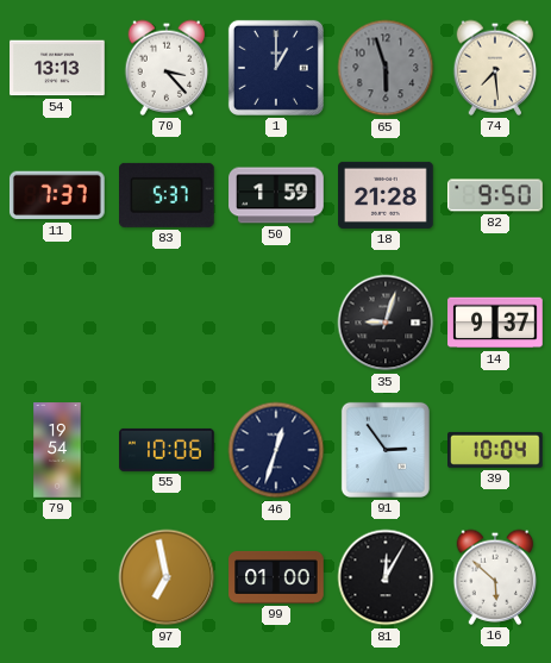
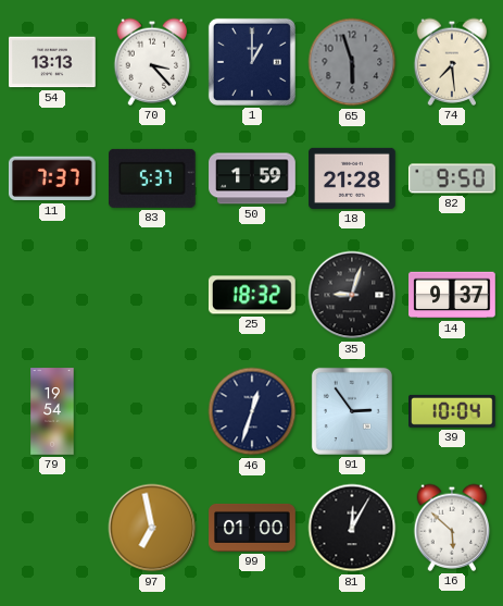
25: none -> 18:32 (252, 295)
55: 10:06 -> none (167, 450)
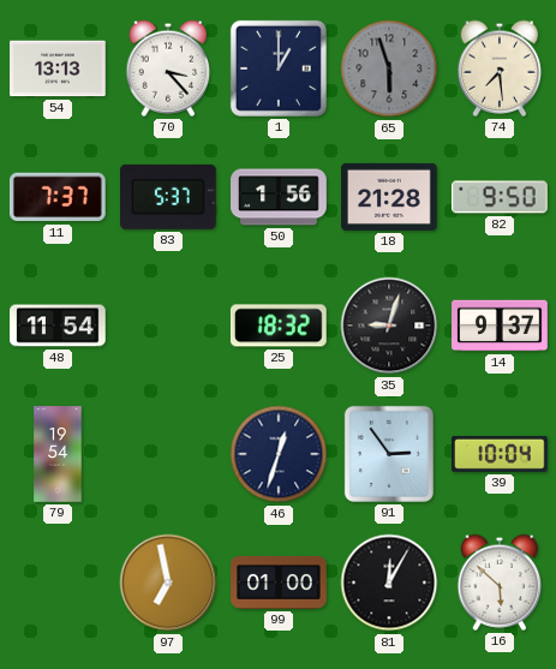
50: 1:59 -> 1:56 (279, 197)
48: none -> 11:54 (58, 325)
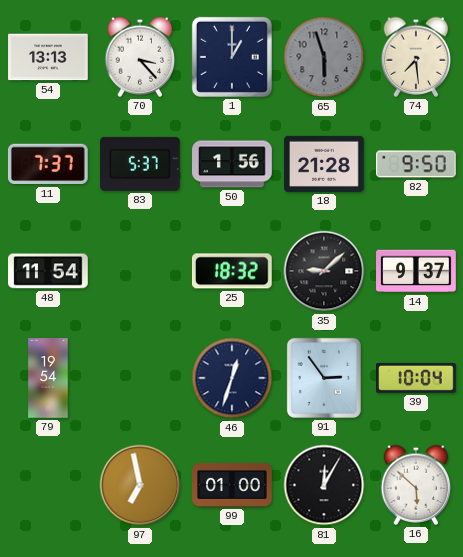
35: 9:03 -> 9:08 (324, 271)
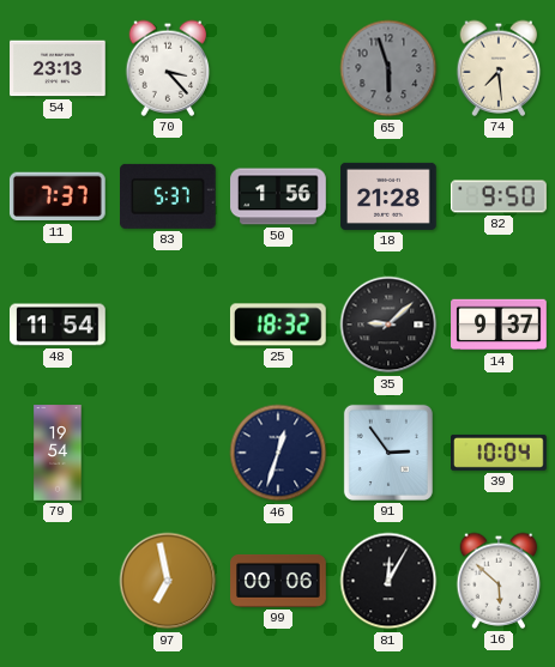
54: 13:13 -> 23:13 (58, 68)
1: 1:00 -> none (232, 57)
99: 01:00 -> 00:06 (278, 581)
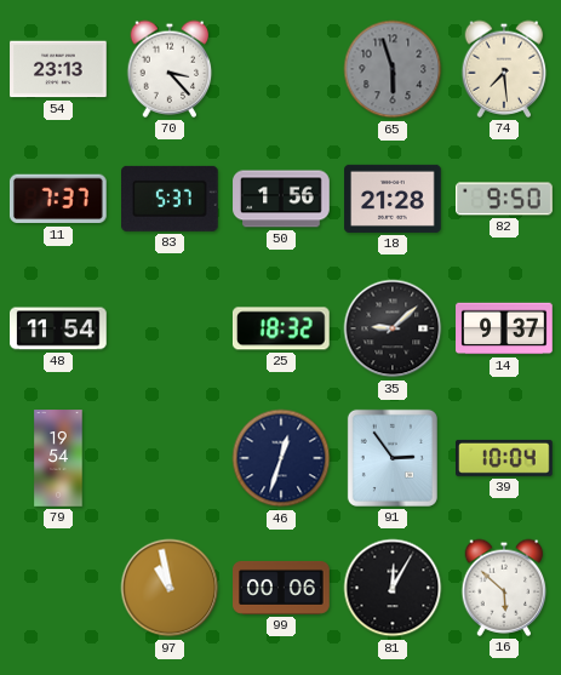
97: 6:58 -> 10:58 (170, 588)
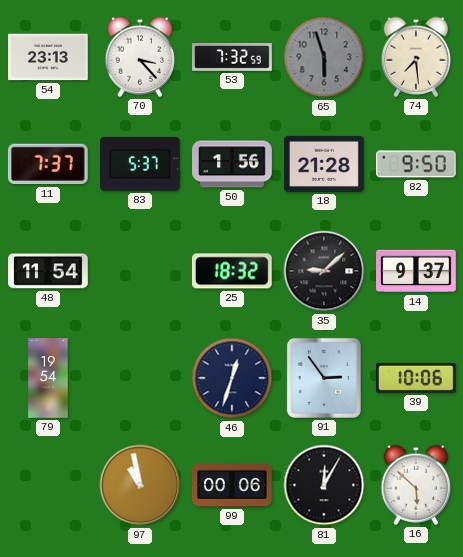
53: none -> 7:32 (232, 57)
39: 10:04 -> 10:06 (417, 378)
